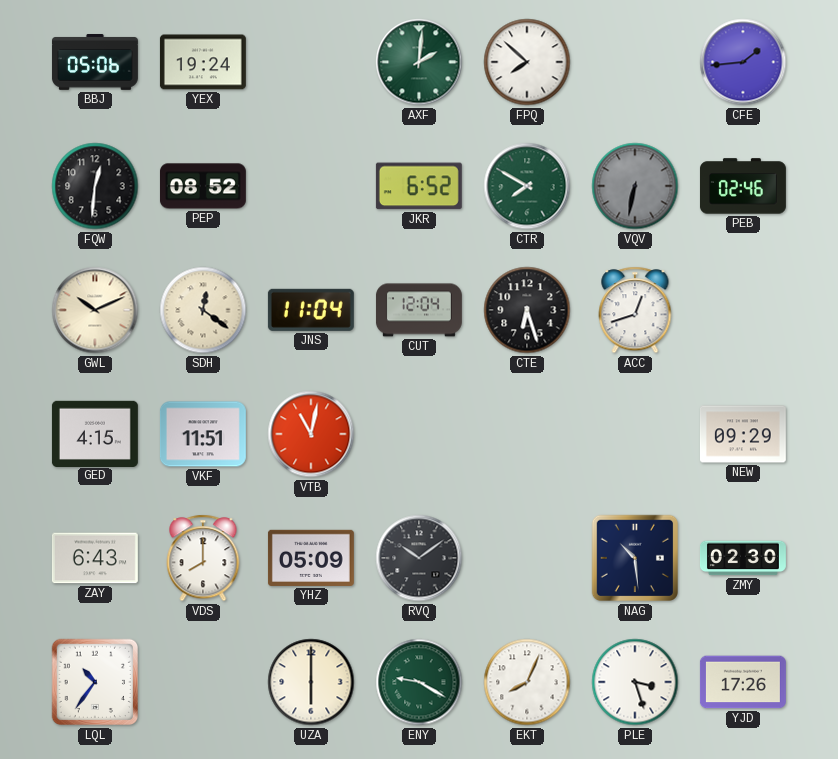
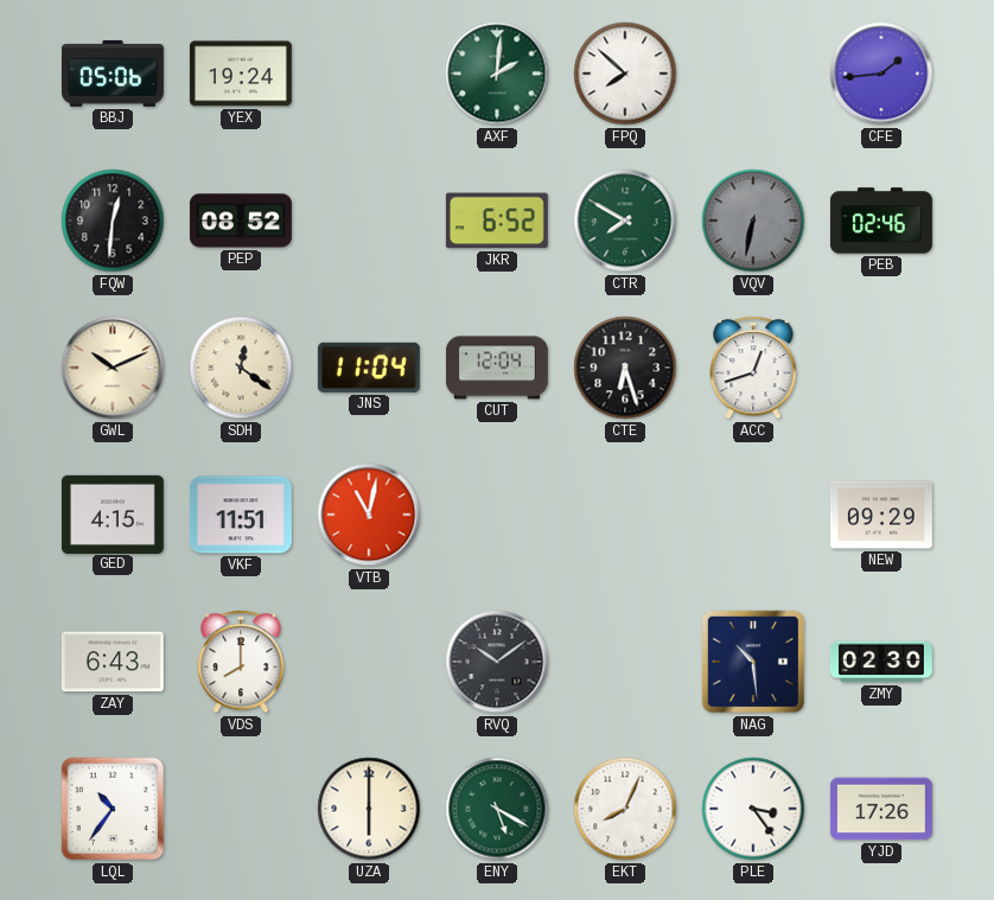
YHZ: 05:09 -> none (311, 558)
ENY: 9:20 -> 5:20 (497, 809)
PLE: 3:27 -> 3:24 (753, 809)
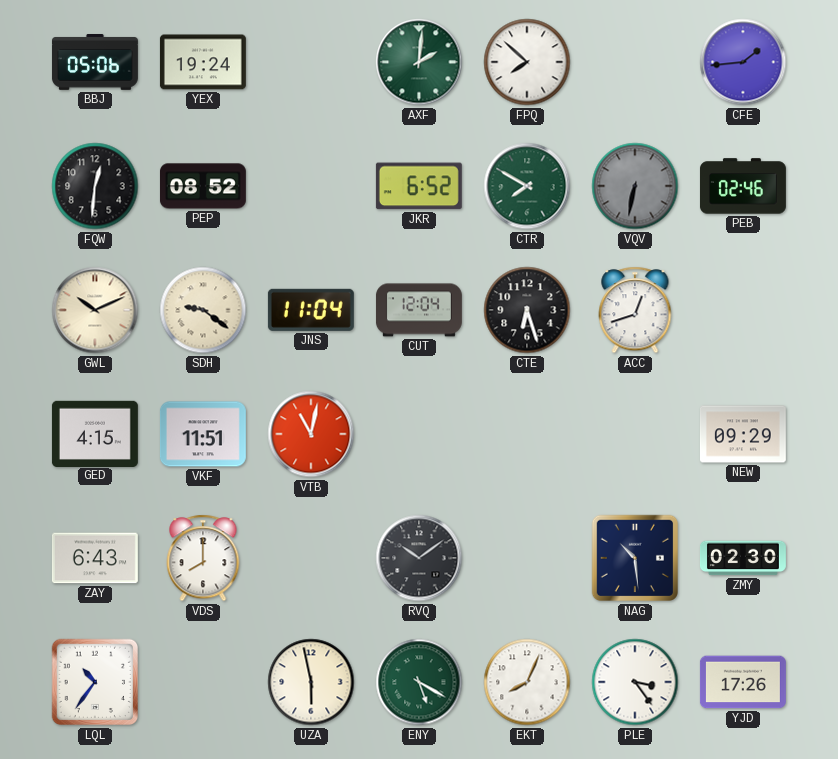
SDH: 12:21 -> 9:21 (203, 310)
UZA: 6:00 -> 5:58 (311, 682)
